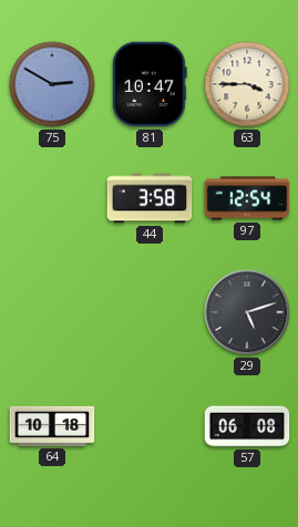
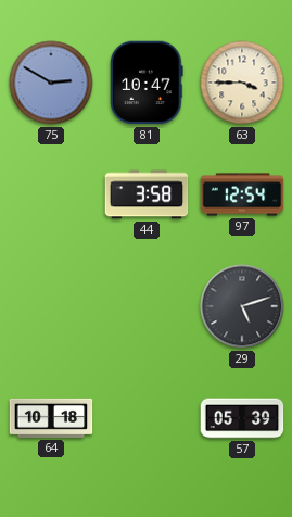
57: 06:08 -> 05:39 (242, 418)
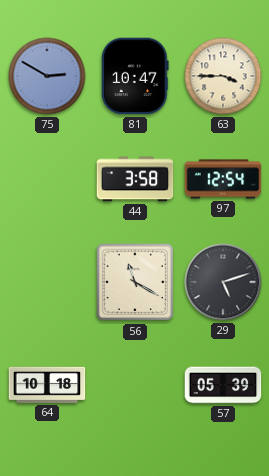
56: none -> 11:20 (135, 282)
